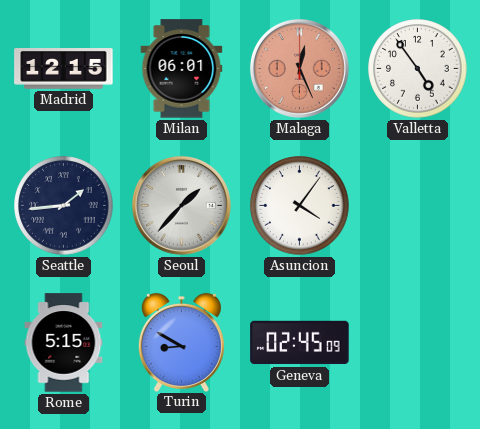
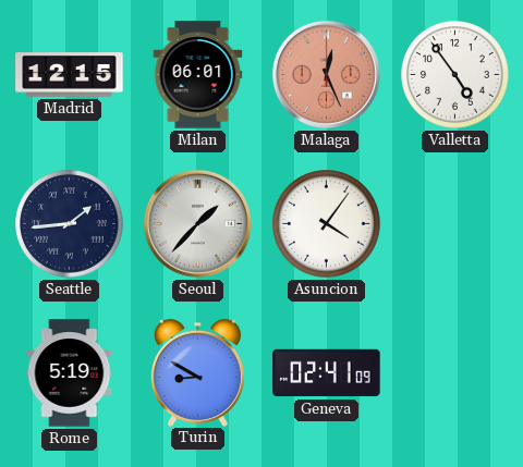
Rome: 5:15 -> 5:19 (70, 373)
Geneva: 02:45 -> 02:41 (327, 373)
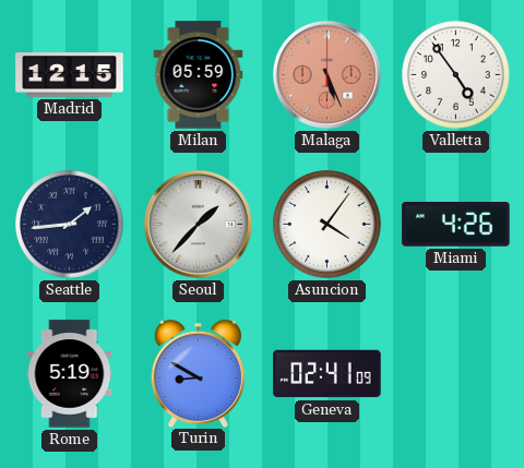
Milan: 06:01 -> 05:59 (199, 75)
Malaga: 12:26 -> 5:26 (326, 74)
Miami: none -> 4:26 (456, 225)
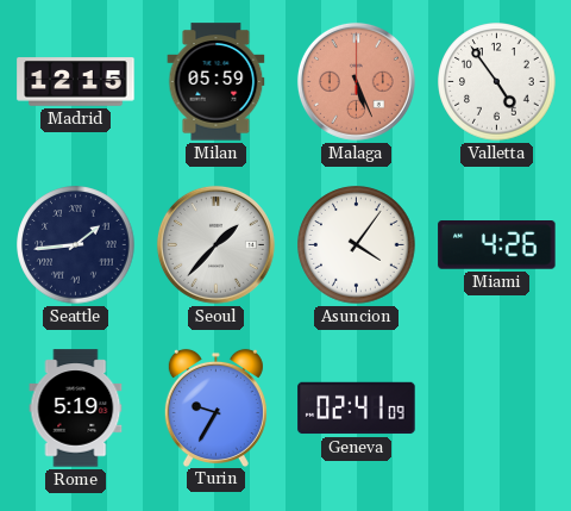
Turin: 8:50 -> 9:35 (215, 407)
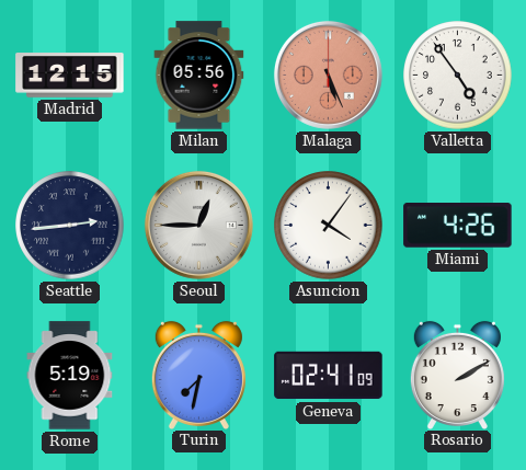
Milan: 05:59 -> 05:56 (199, 76)
Seattle: 1:44 -> 2:44 (70, 226)
Seoul: 1:37 -> 12:45 (198, 225)
Turin: 9:35 -> 7:32 (198, 375)
Rosario: none -> 2:10 (457, 375)
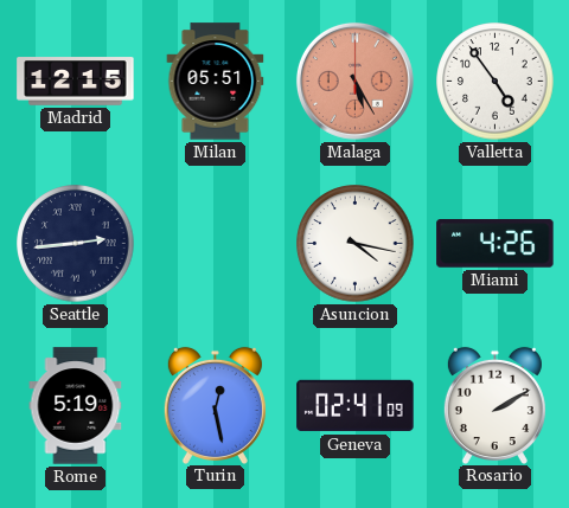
Milan: 05:56 -> 05:51 (216, 82)
Malaga: 5:26 -> 5:25 (354, 81)
Seoul: 12:45 -> none (198, 225)
Asuncion: 4:06 -> 4:17 (356, 244)
Turin: 7:32 -> 12:28 (215, 405)
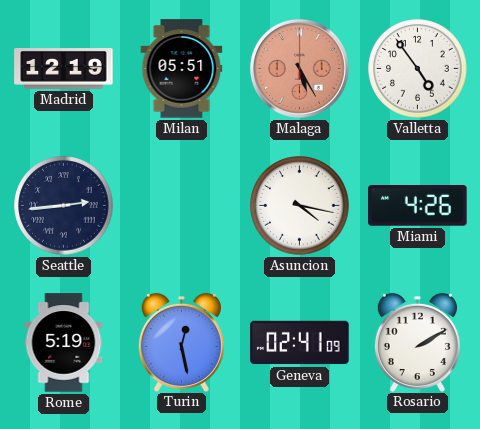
Madrid: 12:15 -> 12:19 (64, 69)
